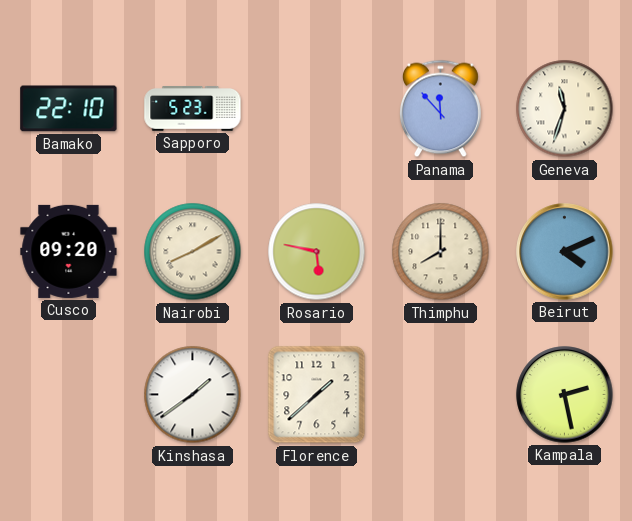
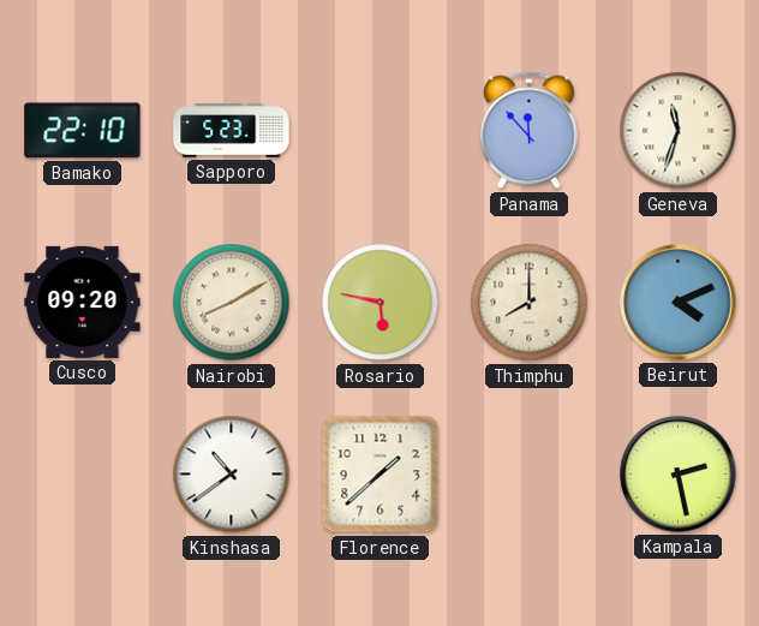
Kinshasa: 1:39 -> 10:39 (232, 475)
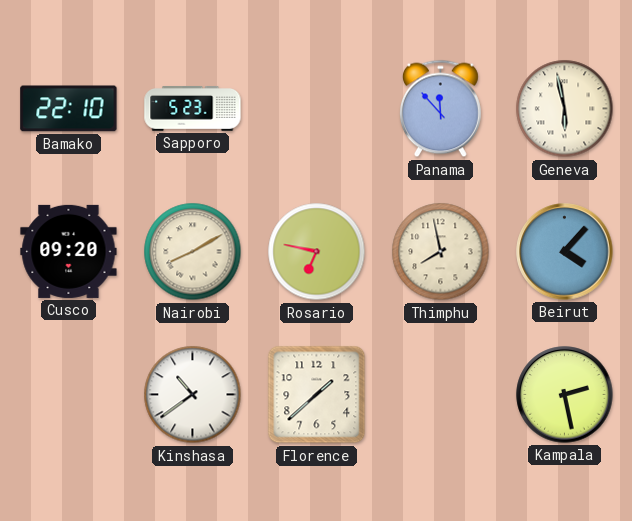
Geneva: 11:33 -> 5:58 (565, 109)
Rosario: 5:47 -> 6:47 (317, 252)
Thimphu: 8:00 -> 7:58 (441, 252)
Beirut: 4:11 -> 4:07 (565, 252)
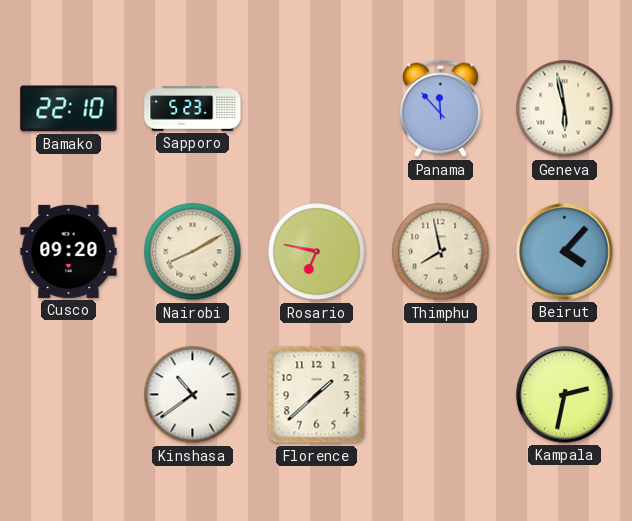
Kampala: 2:28 -> 2:32 (565, 395)
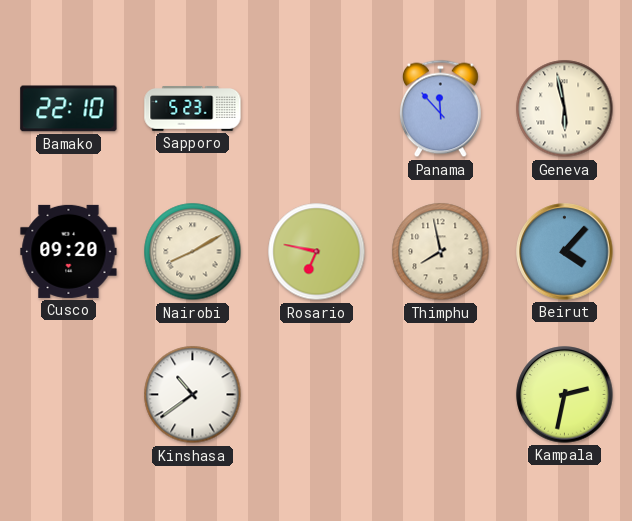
Florence: 1:38 -> none (317, 395)
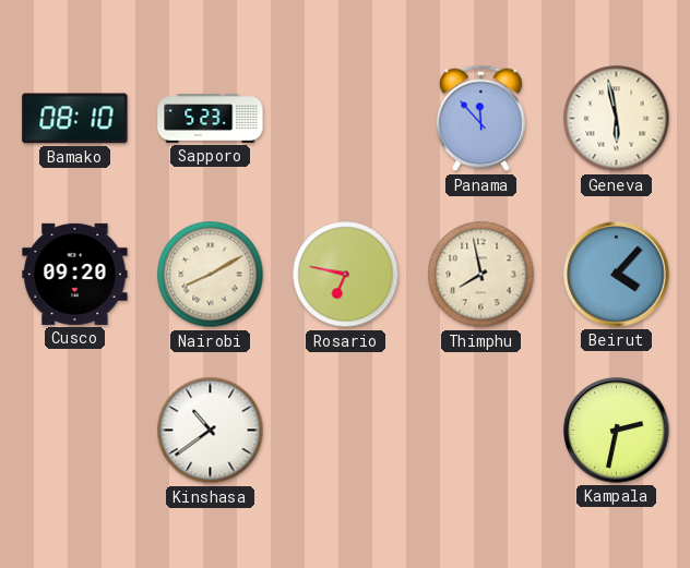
Bamako: 22:10 -> 08:10 (75, 119)
